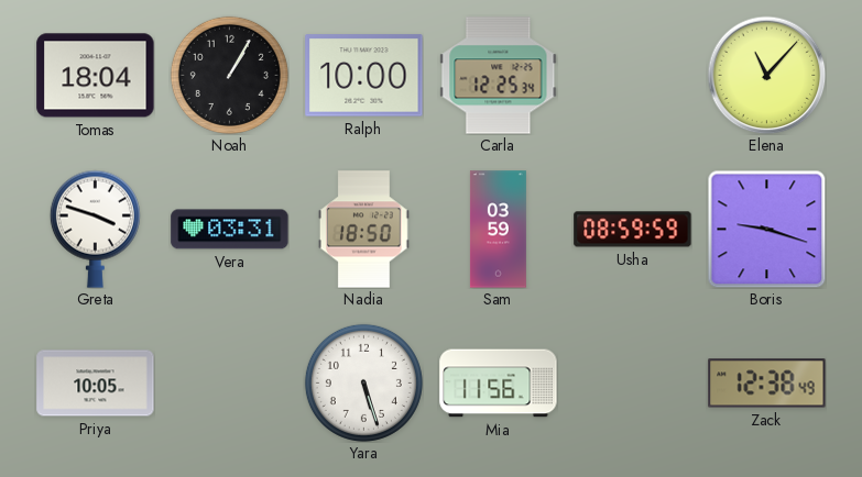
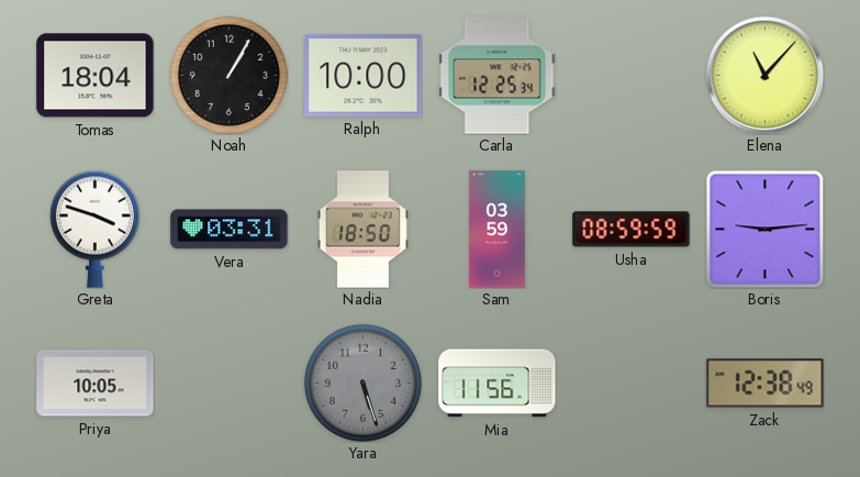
Boris: 9:18 -> 9:14 (764, 229)
Yara dial: white -> grey (362, 382)
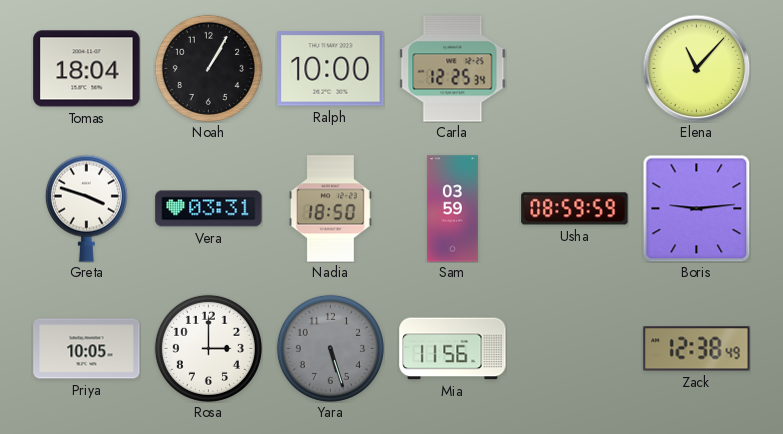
Rosa: none -> 3:00 (208, 348)
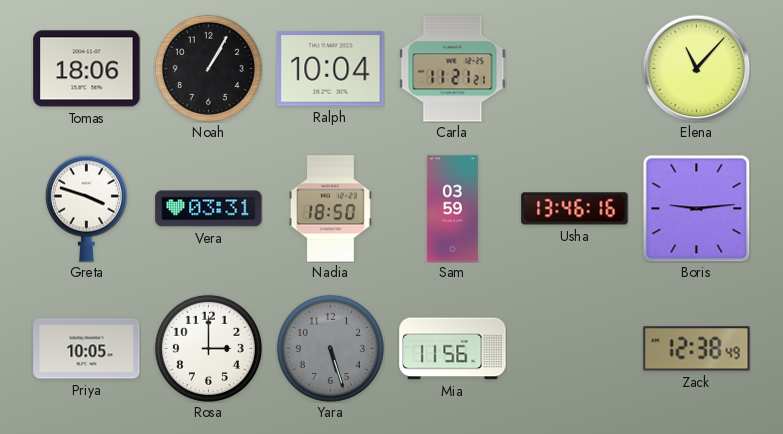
Tomas: 18:04 -> 18:06 (87, 69)
Ralph: 10:00 -> 10:04 (331, 69)
Carla: 12:25 -> 11:21 (453, 69)
Usha: 08:59 -> 13:46 (575, 209)
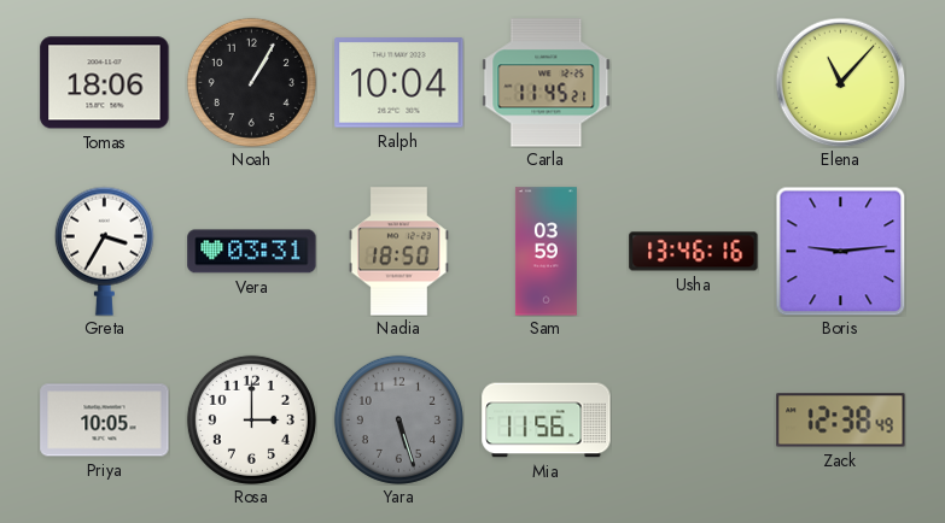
Carla: 11:21 -> 11:45 (547, 83)
Greta: 3:48 -> 3:35 (104, 251)
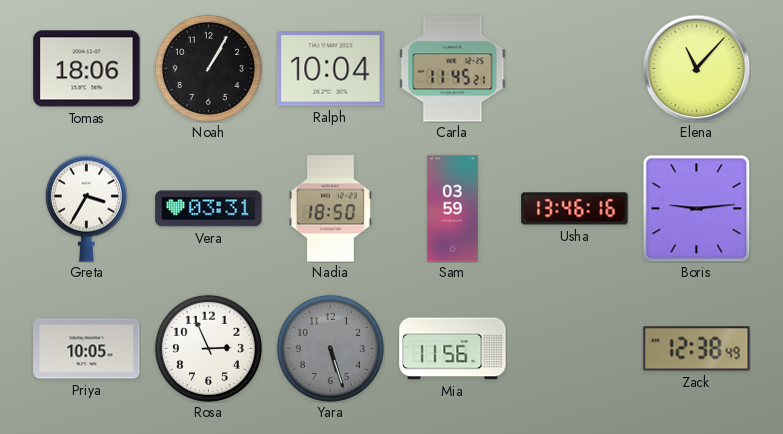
Rosa: 3:00 -> 2:56 (208, 348)
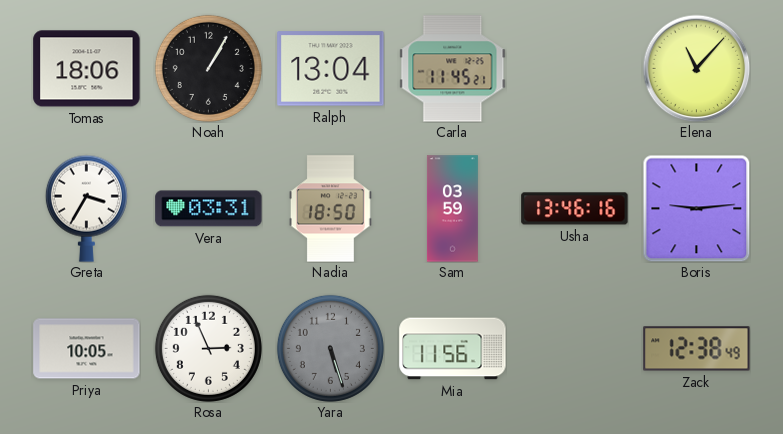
Ralph: 10:04 -> 13:04 (331, 69)
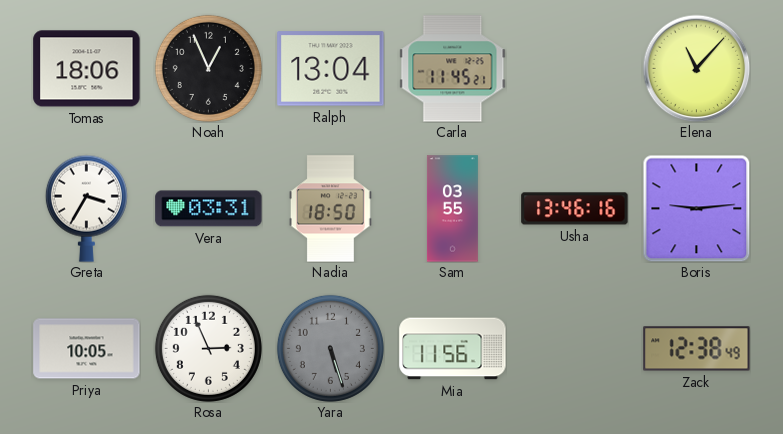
Noah: 1:05 -> 12:56 (208, 68)
Sam: 03:59 -> 03:55 (452, 209)
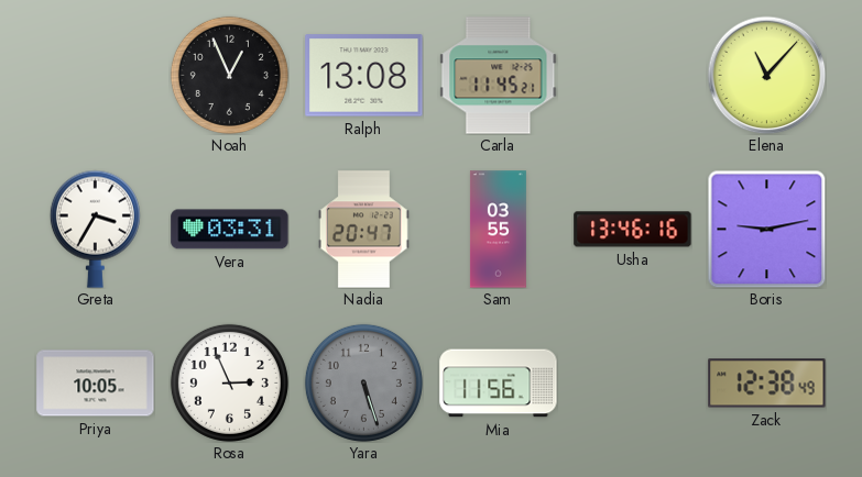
Tomas: 18:06 -> none (87, 69)
Ralph: 13:04 -> 13:08 (364, 76)
Nadia: 18:50 -> 20:47 (364, 230)
Boris: 9:14 -> 9:13 (766, 229)
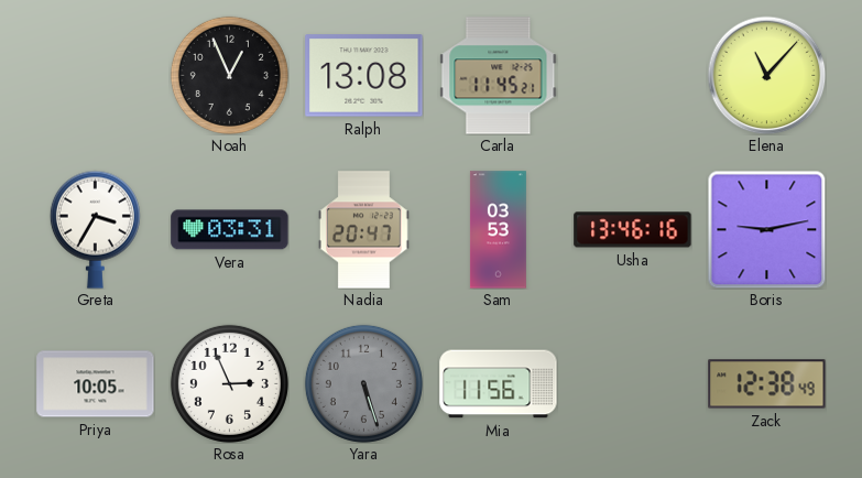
Sam: 03:55 -> 03:53 (498, 230)
